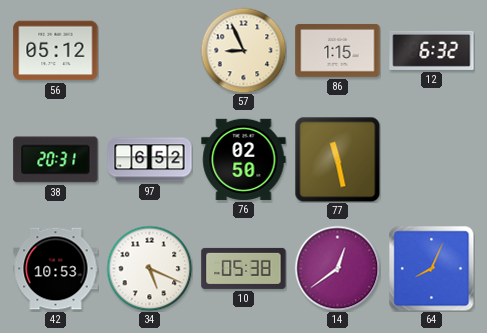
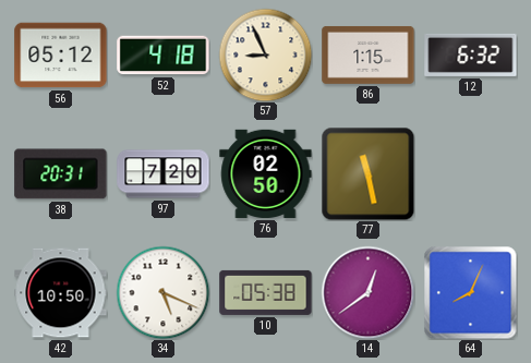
52: none -> 4:18 (164, 56)
97: 6:52 -> 7:20 (164, 174)
42: 10:53 -> 10:50 (61, 293)
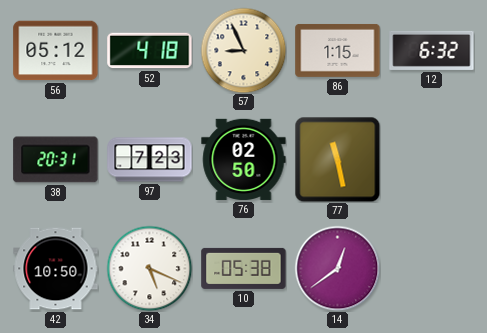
97: 7:20 -> 7:23 (150, 160)
64: 8:04 -> none (470, 292)
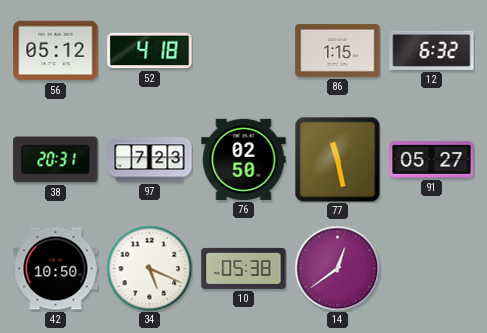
57: 8:56 -> none (243, 50)
91: none -> 05:27 (432, 160)
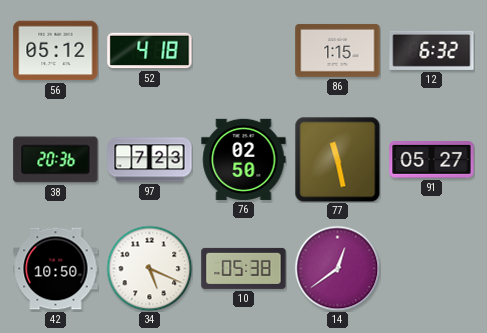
38: 20:31 -> 20:36 (56, 160)
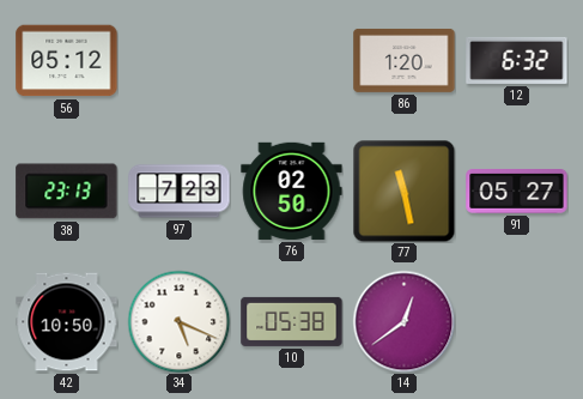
52: 4:18 -> none (150, 51)
86: 1:15 -> 1:20 (405, 60)
38: 20:36 -> 23:13 (67, 192)
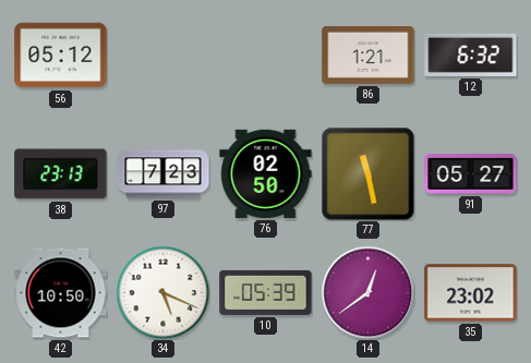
86: 1:20 -> 1:21 (369, 55)
10: 05:38 -> 05:39 (266, 292)
35: none -> 23:02 (471, 293)
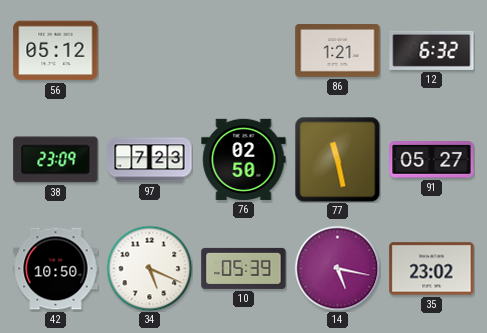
38: 23:13 -> 23:09 (56, 160)
14: 12:39 -> 5:17 (337, 268)
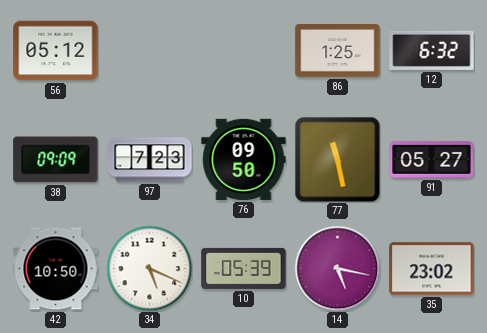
86: 1:21 -> 1:25 (338, 50)
38: 23:09 -> 09:09 (56, 160)
76: 02:50 -> 09:50 (244, 159)
